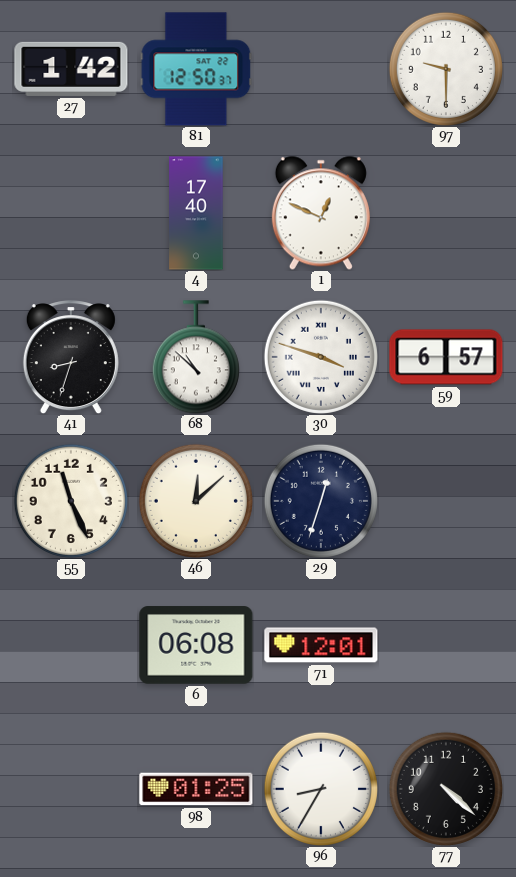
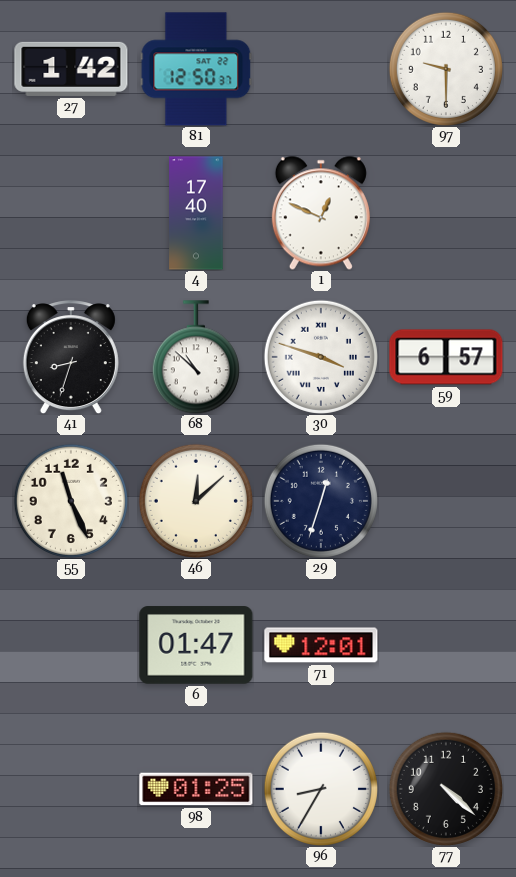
6: 06:08 -> 01:47 (196, 645)
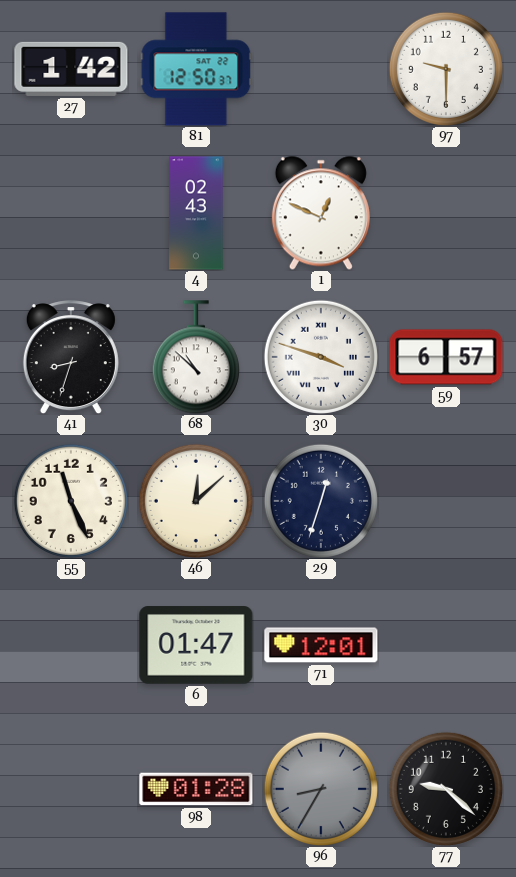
4: 17:40 -> 02:43 (196, 213)
98: 01:25 -> 01:28 (196, 789)
96 dial: white -> grey (321, 789)
77: 4:22 -> 9:22 (446, 789)
